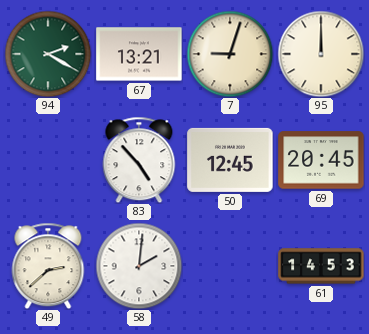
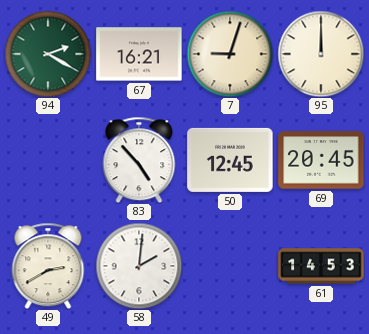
67: 13:21 -> 16:21 (139, 54)
49: 2:38 -> 2:40 (48, 266)
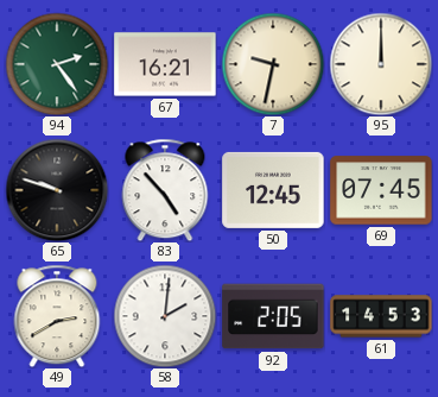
94: 2:20 -> 2:24 (57, 64)
7: 9:03 -> 9:32 (273, 64)
65: none -> 9:48 (57, 190)
69: 20:45 -> 07:45 (381, 190)
92: none -> 2:05 (273, 316)
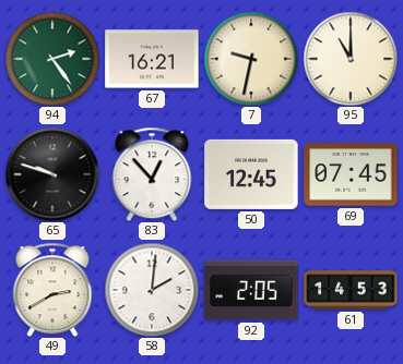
95: 12:00 -> 11:00 (351, 59)
83: 4:53 -> 12:53 (152, 174)
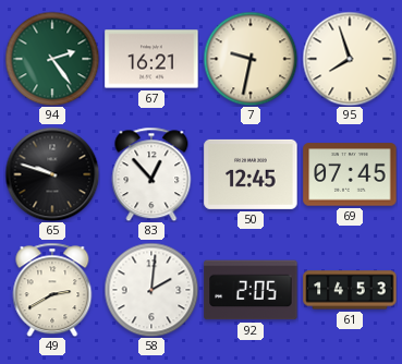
95: 11:00 -> 7:57 (350, 59)
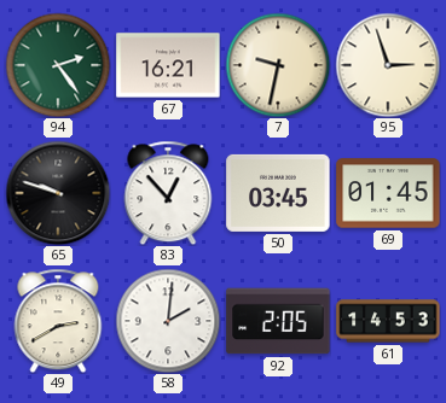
95: 7:57 -> 2:57 (388, 65)
50: 12:45 -> 03:45 (278, 193)
69: 07:45 -> 01:45 (388, 193)
